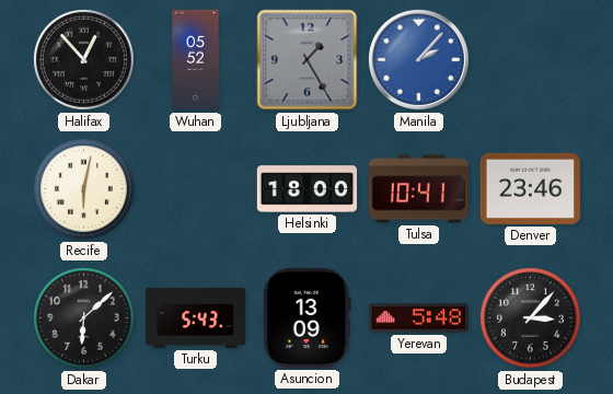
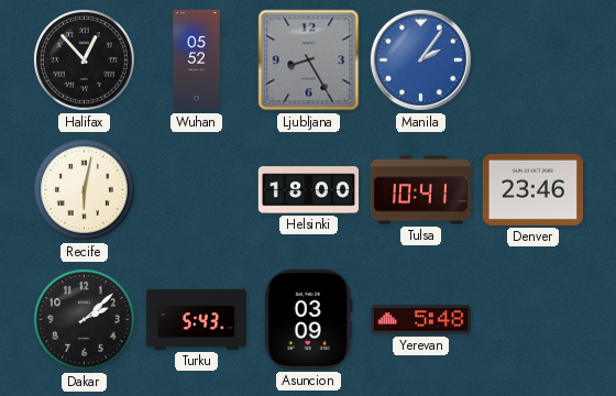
Ljubljana: 1:25 -> 8:25 (309, 61)
Manila: 2:07 -> 2:06 (420, 59)
Dakar: 6:08 -> 2:08 (84, 319)
Asuncion: 13:09 -> 03:09 (308, 319)
Budapest: 3:07 -> none (530, 317)
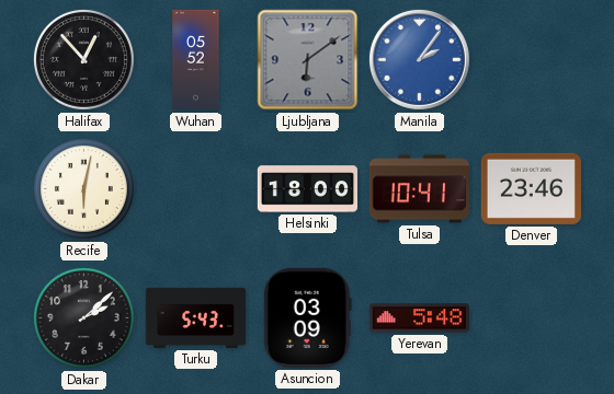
Ljubljana: 8:25 -> 6:09 (308, 60)
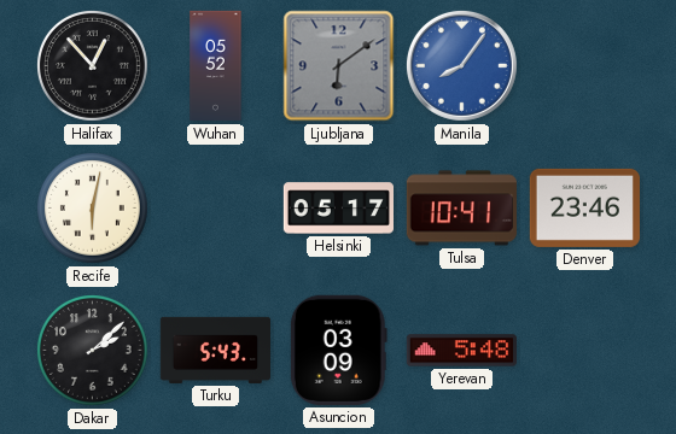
Manila: 2:06 -> 8:06 (461, 65)
Helsinki: 18:00 -> 05:17 (338, 209)
